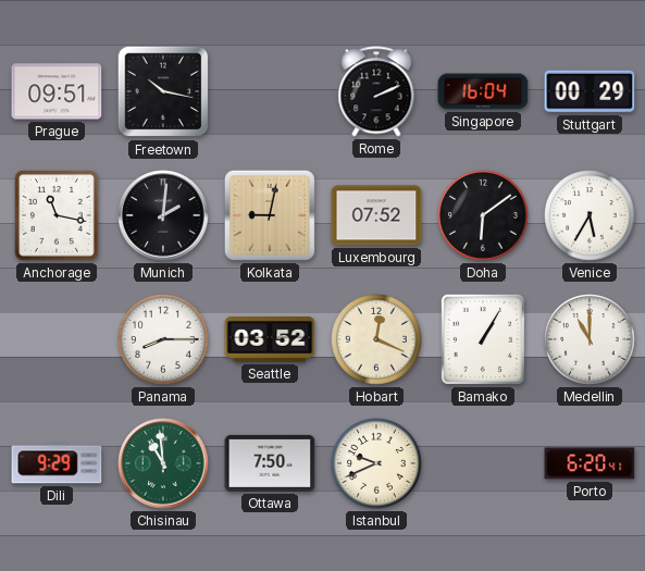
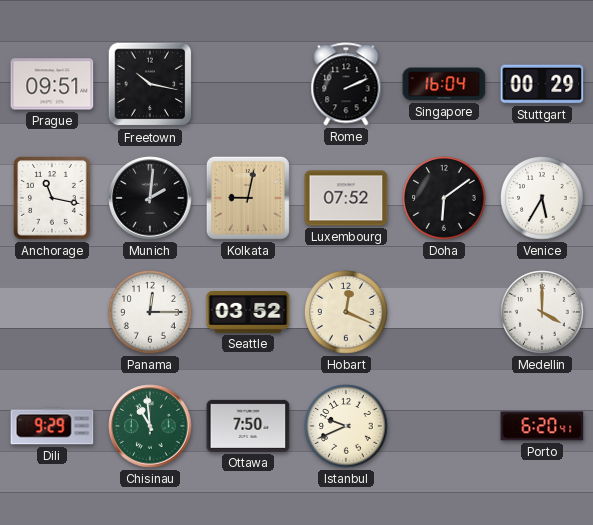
Panama: 8:15 -> 12:15 (150, 312)
Bamako: 1:05 -> none (483, 339)
Medellin: 11:00 -> 4:00 (542, 312)
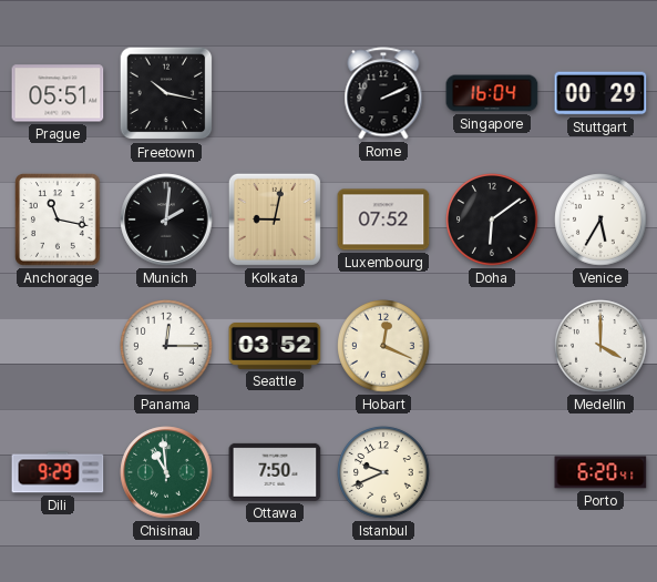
Prague: 09:51 -> 05:51 (58, 93)
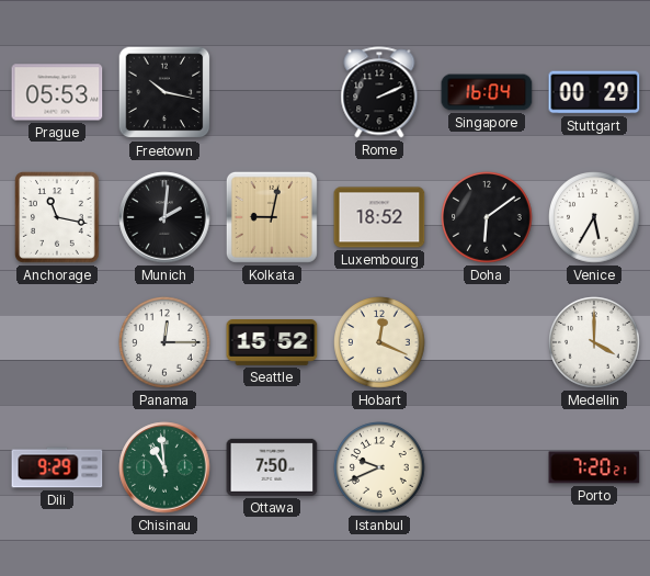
Prague: 05:51 -> 05:53 (57, 92)
Luxembourg: 07:52 -> 18:52 (379, 217)
Seattle: 03:52 -> 15:52 (272, 343)
Porto: 6:20 -> 7:20 (594, 467)
